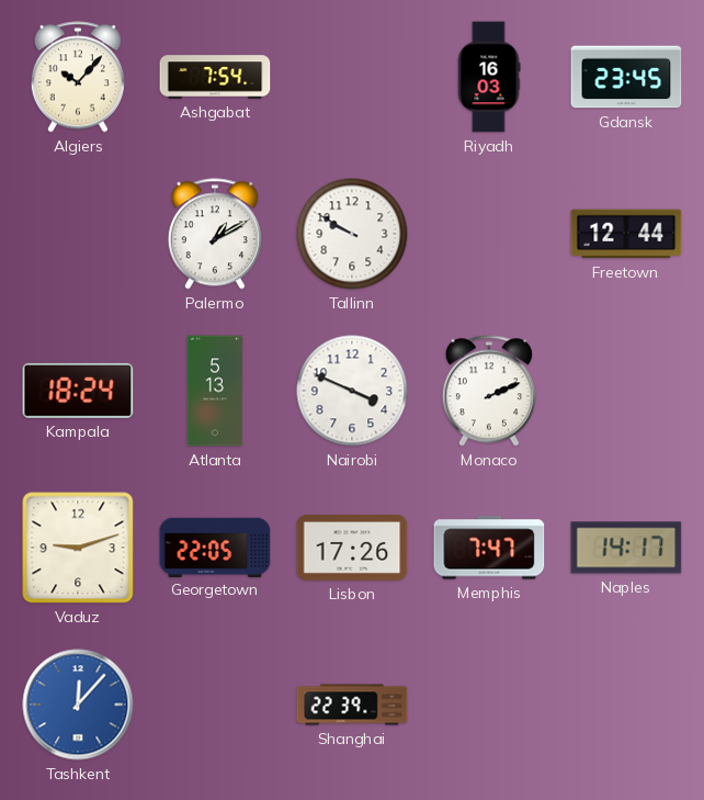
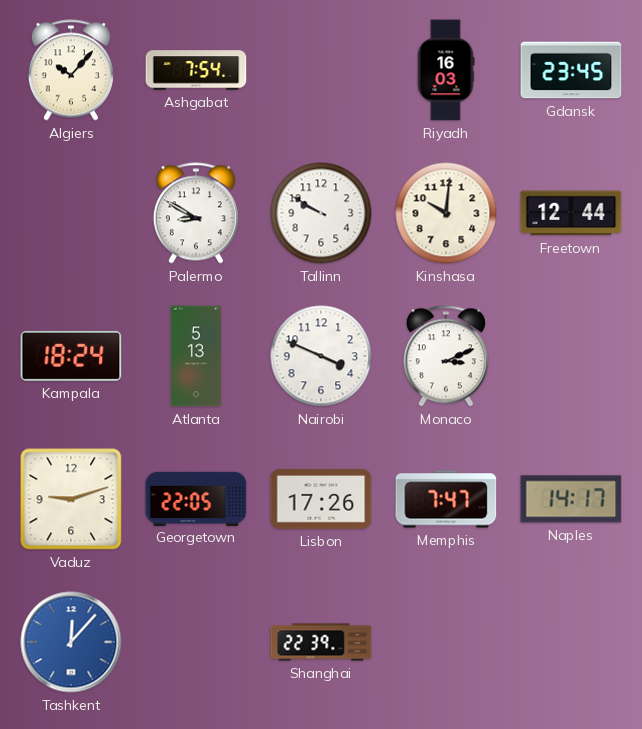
Palermo: 1:10 -> 8:50 (196, 213)
Kinshasa: none -> 10:01 (446, 213)
Monaco: 2:11 -> 3:11 (446, 356)
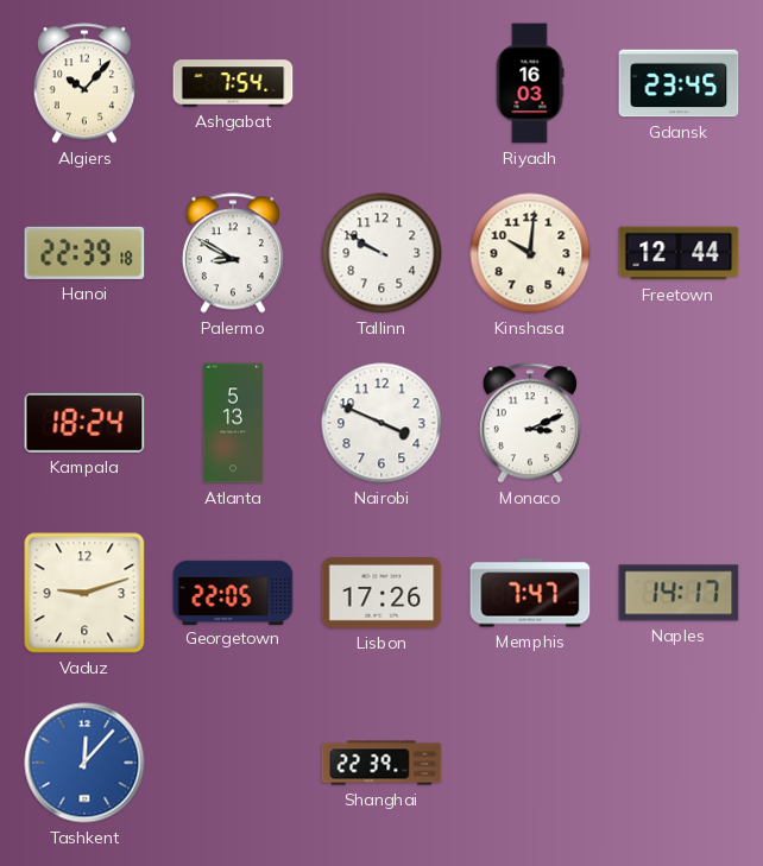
Hanoi: none -> 22:39 (84, 253)
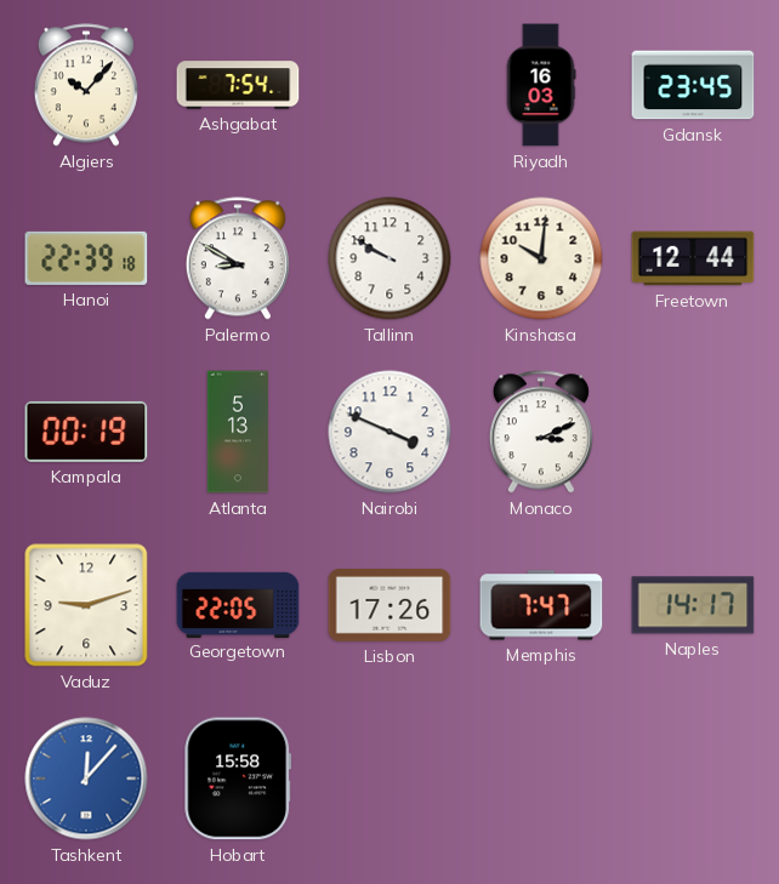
Kampala: 18:24 -> 00:19 (86, 432)
Hobart: none -> 15:58 (238, 779)
Shanghai: 22:39 -> none (381, 763)
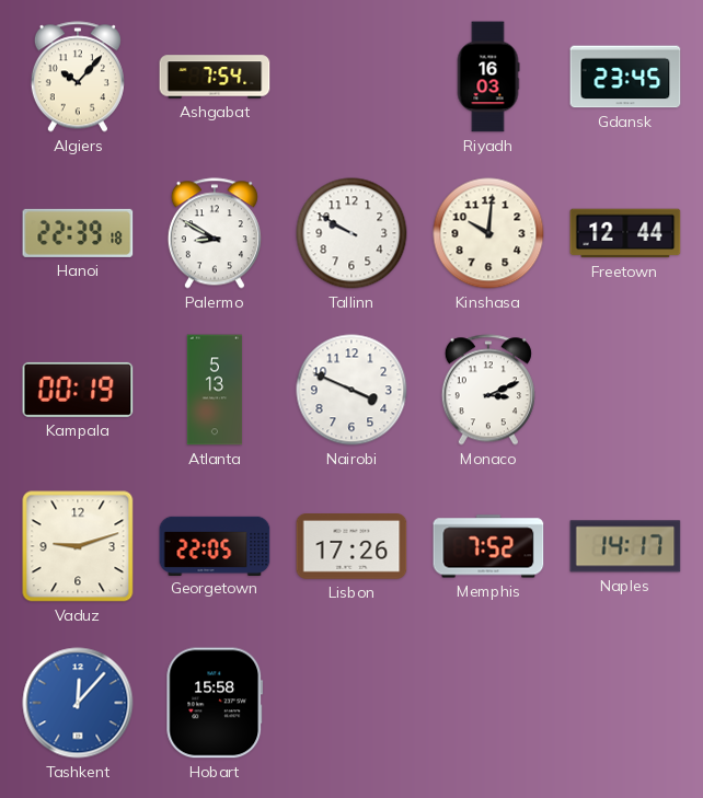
Memphis: 7:47 -> 7:52 (488, 546)
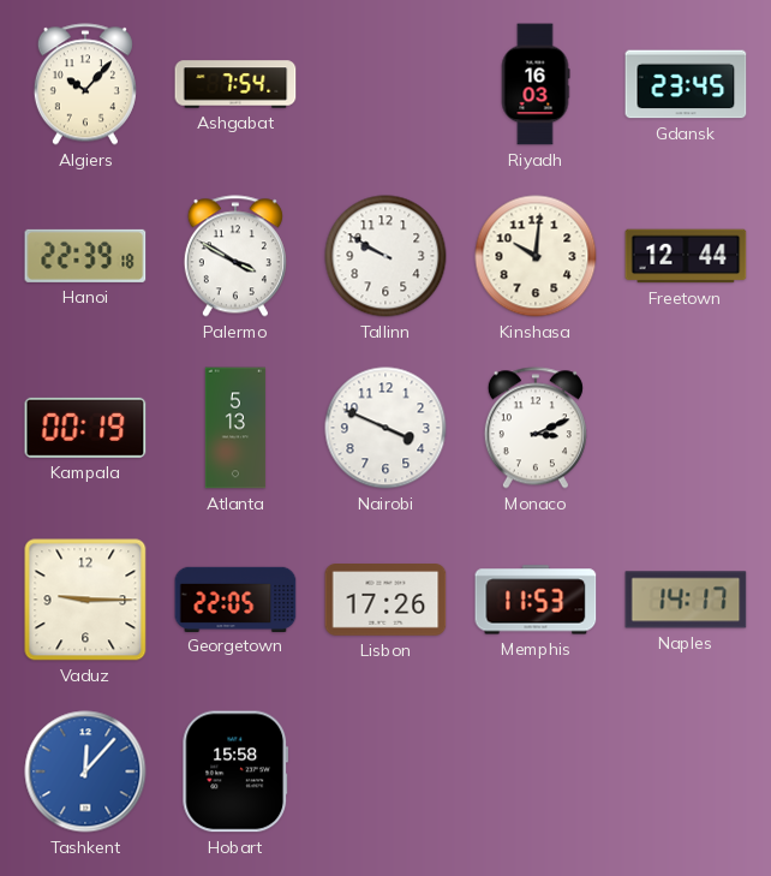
Palermo: 8:50 -> 3:50 (235, 256)
Vaduz: 9:12 -> 9:15 (85, 600)
Memphis: 7:52 -> 11:53 (536, 600)
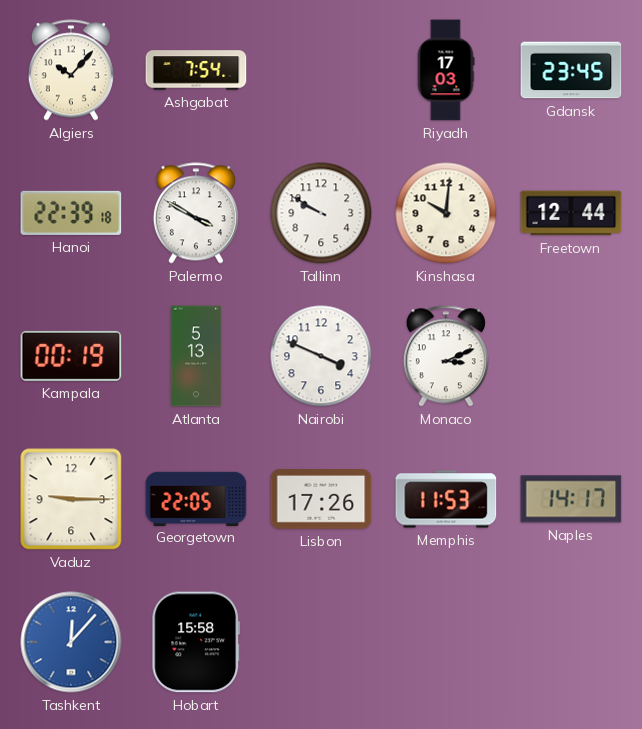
Riyadh: 16:03 -> 17:03 (446, 70)
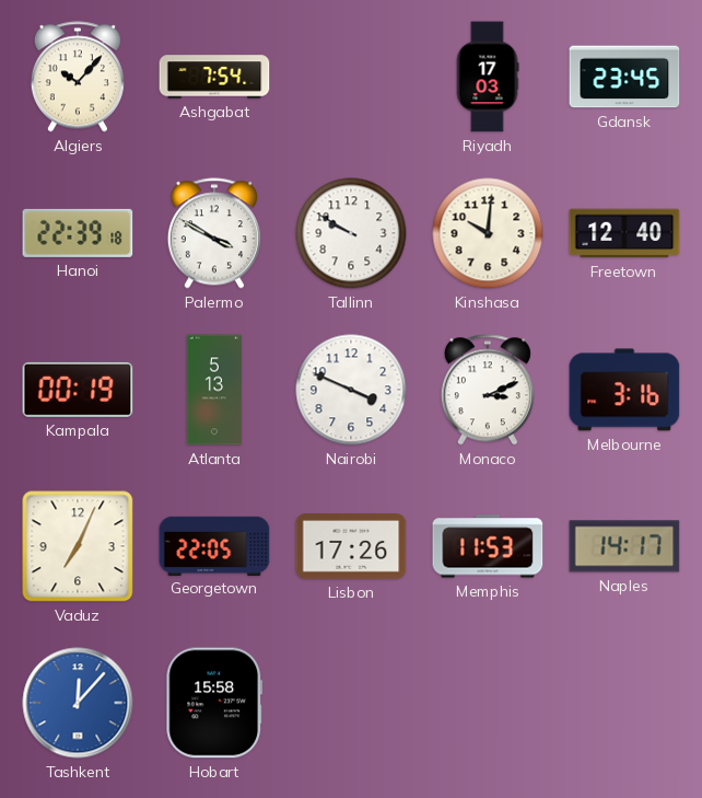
Freetown: 12:44 -> 12:40 (624, 233)
Melbourne: none -> 3:16 (624, 390)
Vaduz: 9:15 -> 7:04 (78, 546)
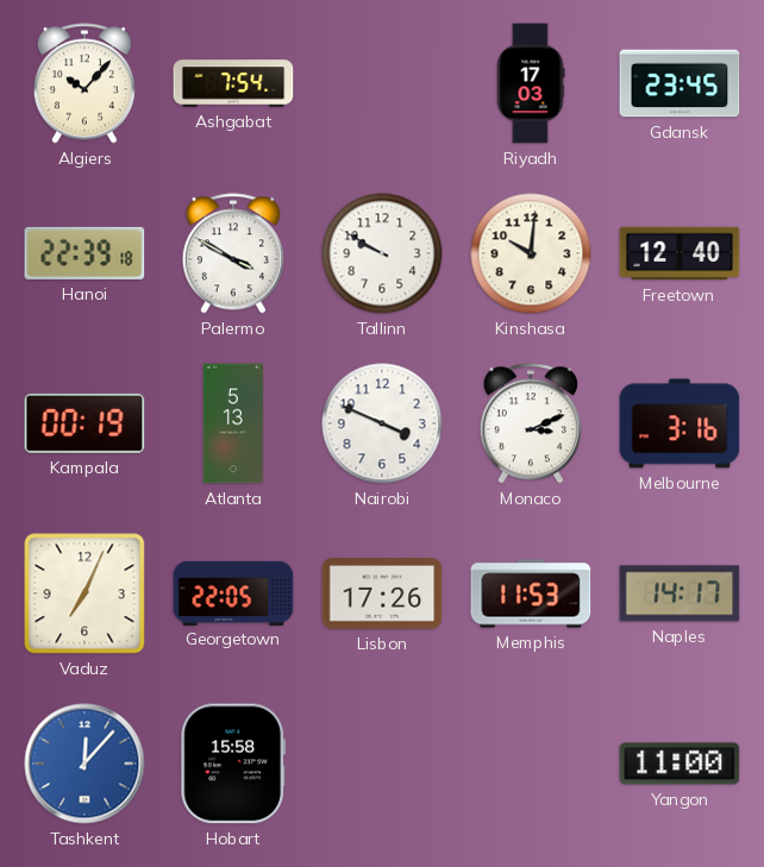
Yangon: none -> 11:00 (680, 764)
